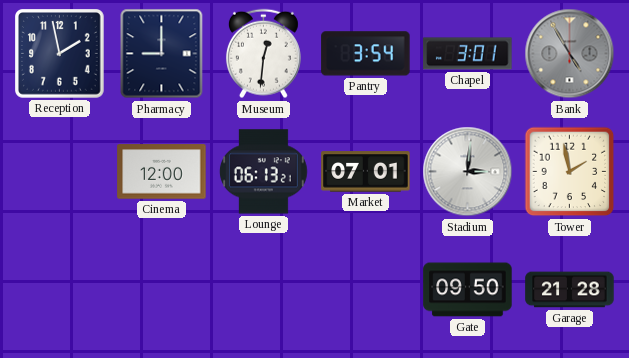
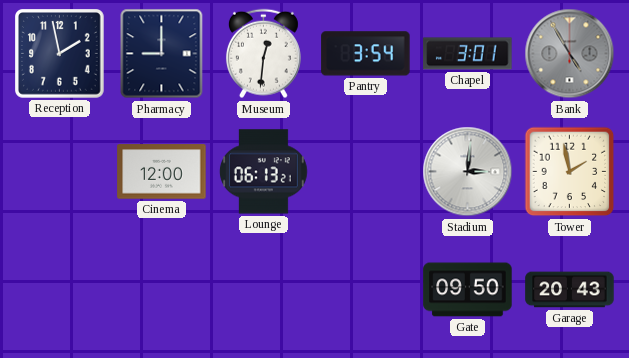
Market: 07:01 -> none (366, 172)
Garage: 21:28 -> 20:43 (570, 290)
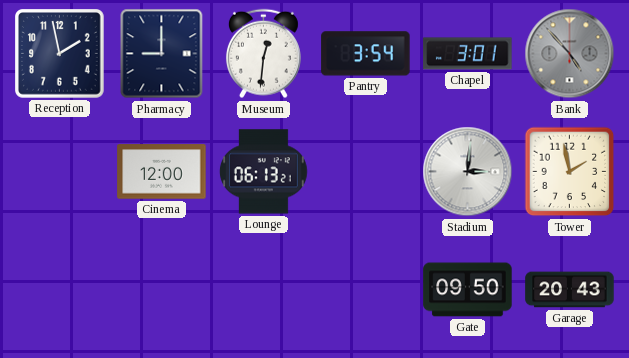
Bank: 4:55 -> 4:53 (570, 54)
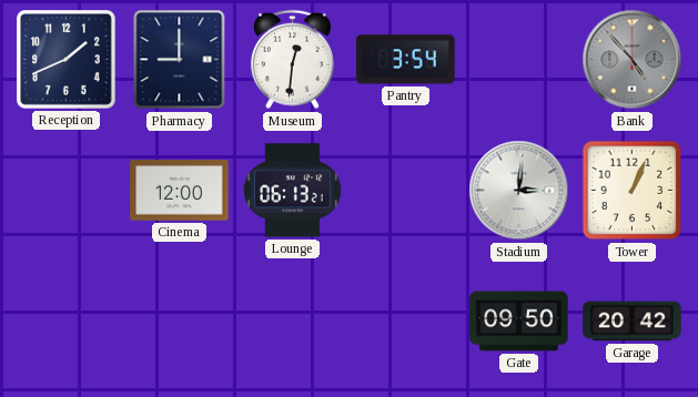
Reception: 1:58 -> 1:41 (67, 60)
Chapel: 3:01 -> none (468, 54)
Tower: 1:58 -> 1:04 (633, 191)
Garage: 20:43 -> 20:42 (633, 322)
